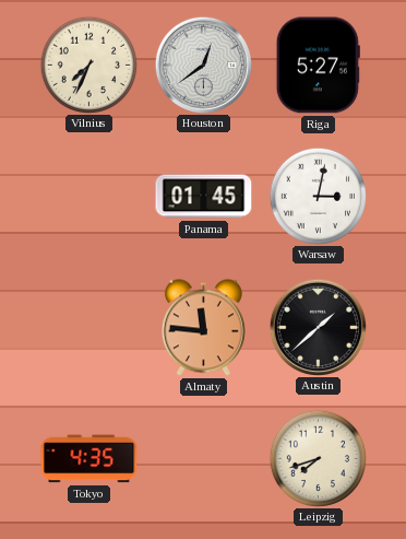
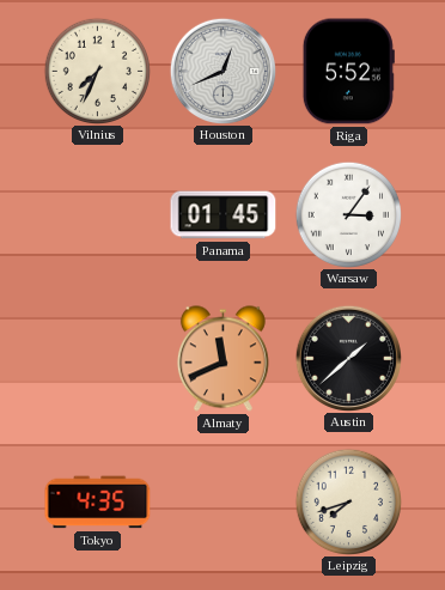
Houston: 12:39 -> 12:41 (222, 71)
Riga: 5:27 -> 5:52 (348, 72)
Warsaw: 3:02 -> 3:06 (348, 214)
Almaty: 11:46 -> 11:41 (222, 359)
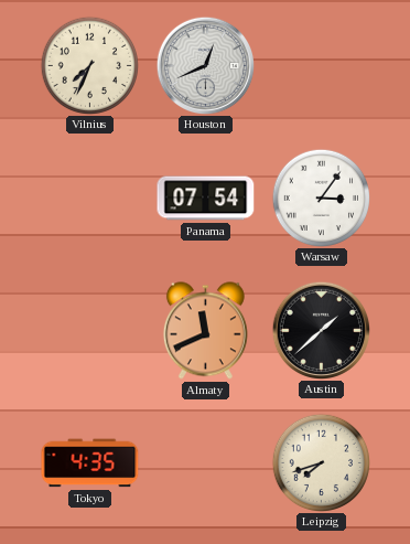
Riga: 5:52 -> none (348, 72)
Panama: 01:45 -> 07:54 (206, 199)
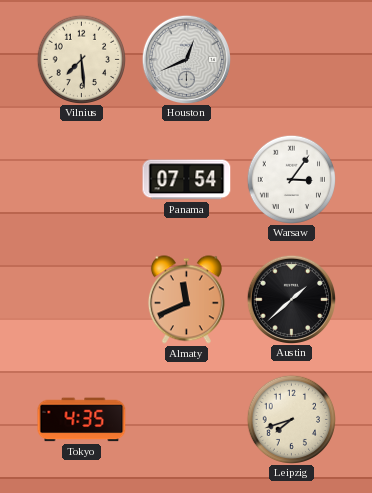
Vilnius: 7:34 -> 7:29 (81, 59)
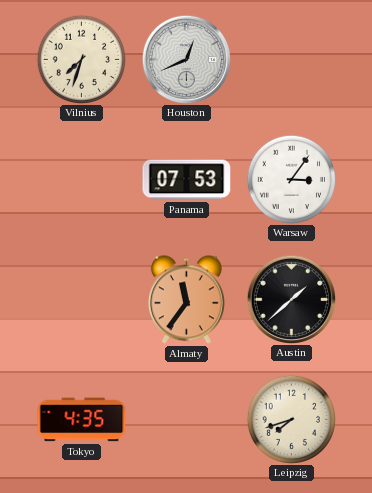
Vilnius: 7:29 -> 7:33 (81, 59)
Panama: 07:54 -> 07:53 (187, 180)
Almaty: 11:41 -> 11:36 (186, 300)
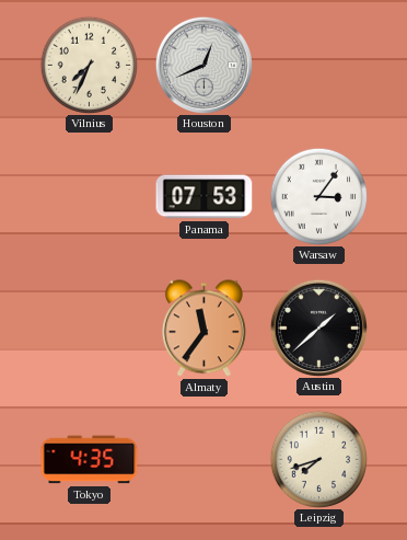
Vilnius: 7:33 -> 7:34 (89, 65)
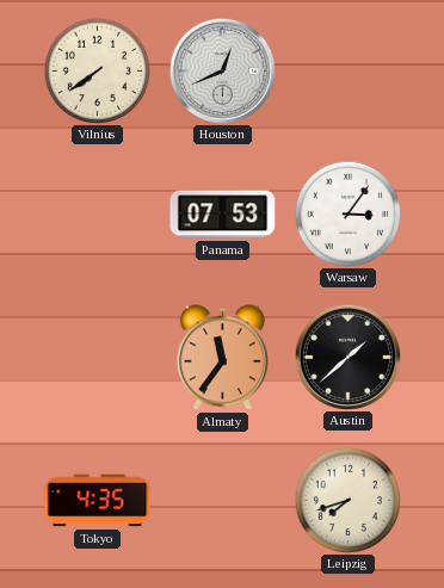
Vilnius: 7:34 -> 7:39 (97, 70)
